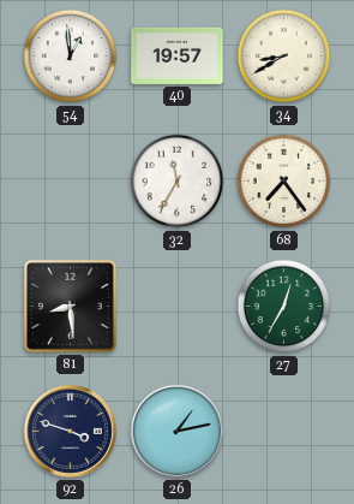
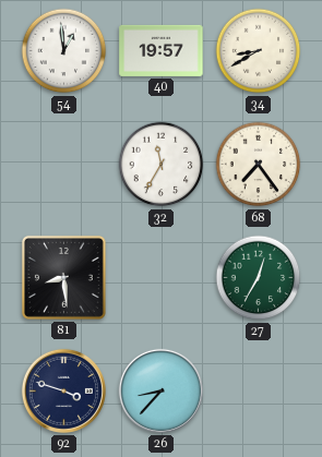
26: 1:13 -> 8:37 (160, 390)
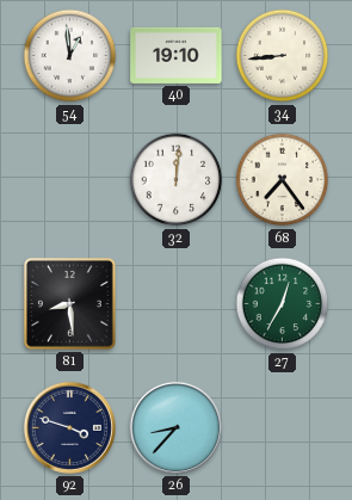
40: 19:57 -> 19:10 (177, 55)
34: 8:40 -> 8:44 (283, 56)
32: 11:35 -> 12:01 (177, 180)
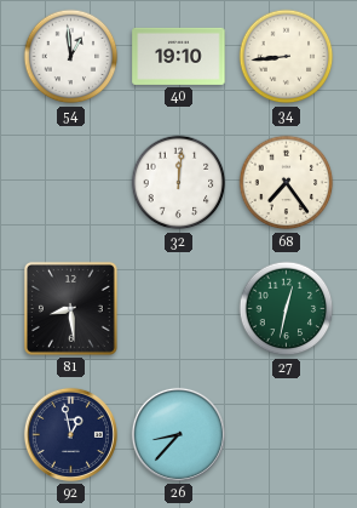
27: 12:35 -> 12:32 (287, 309)
92: 3:48 -> 12:58 (70, 434)
